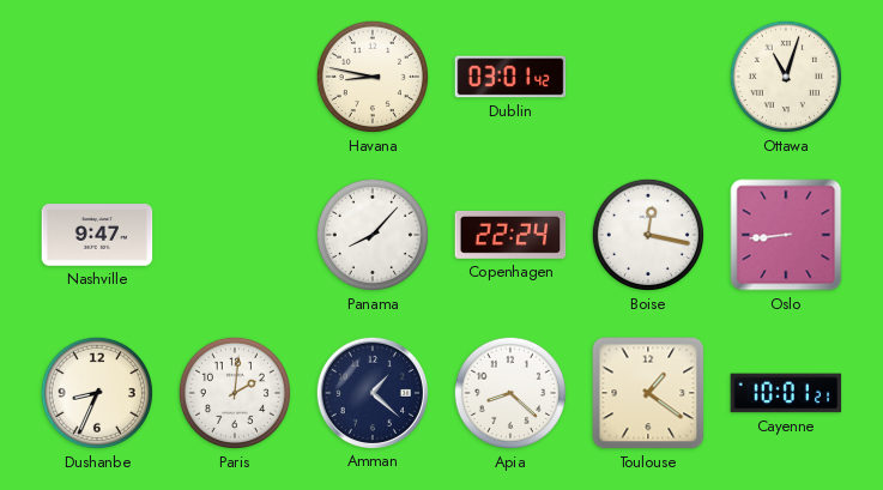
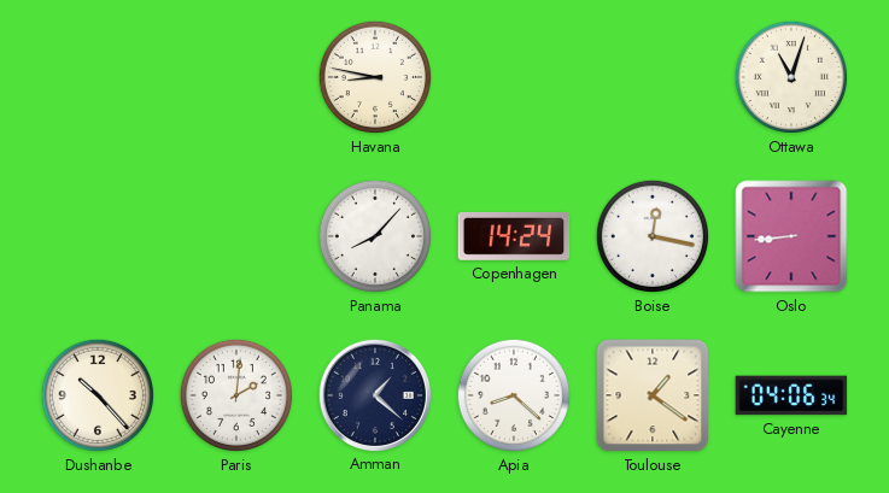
Dublin: 03:01 -> none (510, 77)
Nashville: 9:47 -> none (97, 235)
Copenhagen: 22:24 -> 14:24 (514, 236)
Dushanbe: 8:34 -> 10:23 (98, 395)
Cayenne: 10:01 -> 04:06 (791, 395)
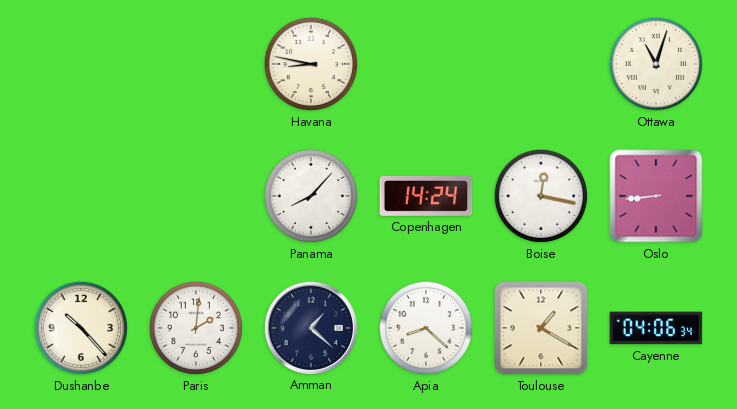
Toulouse: 1:21 -> 1:20 (541, 328)
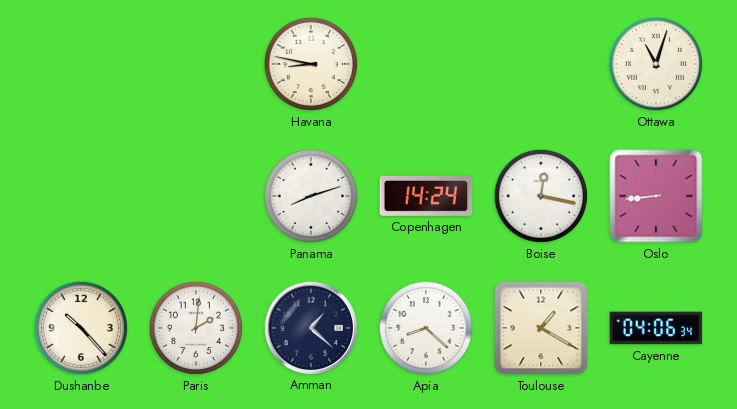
Panama: 8:07 -> 8:12 (311, 196)
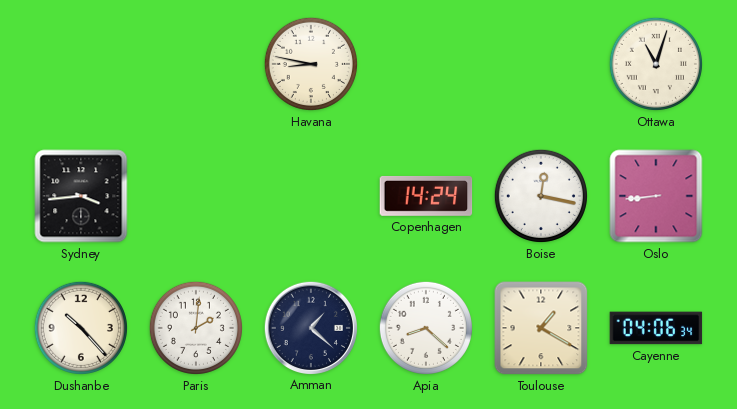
Sydney: none -> 3:44 (81, 196)
Panama: 8:12 -> none (311, 196)
